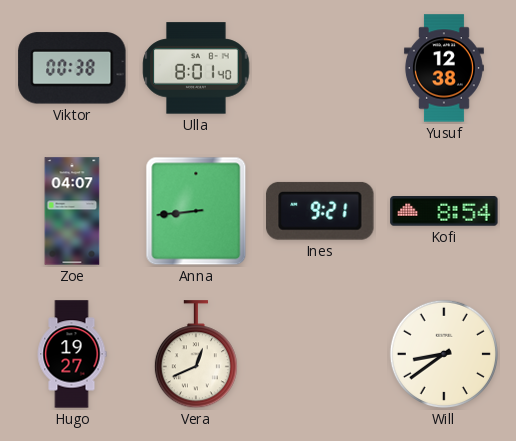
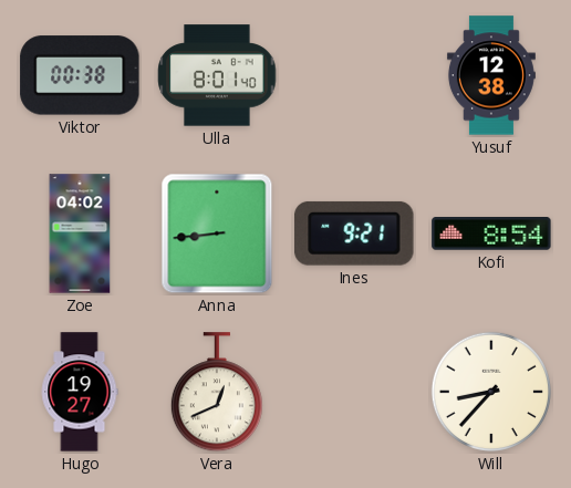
Zoe: 04:07 -> 04:02 (80, 233)
Will: 8:39 -> 8:37 (491, 392)
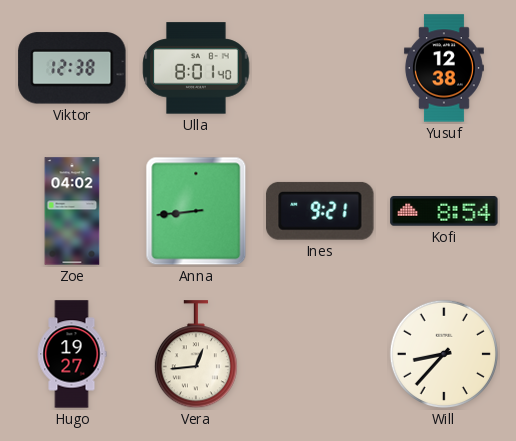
Viktor: 00:38 -> 12:38 (72, 68)
Vera: 12:41 -> 12:44 (196, 355)
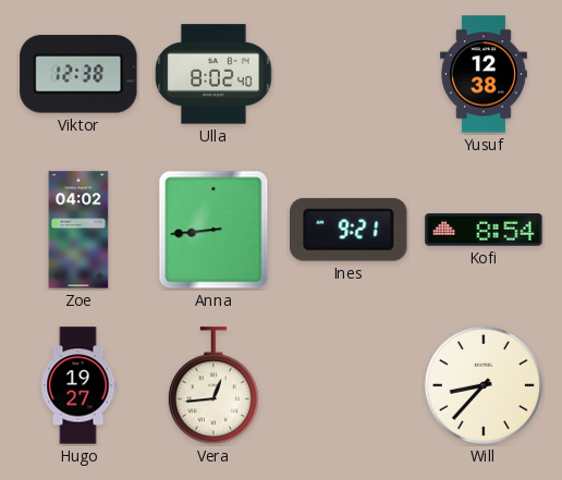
Ulla: 8:01 -> 8:02 (213, 74)
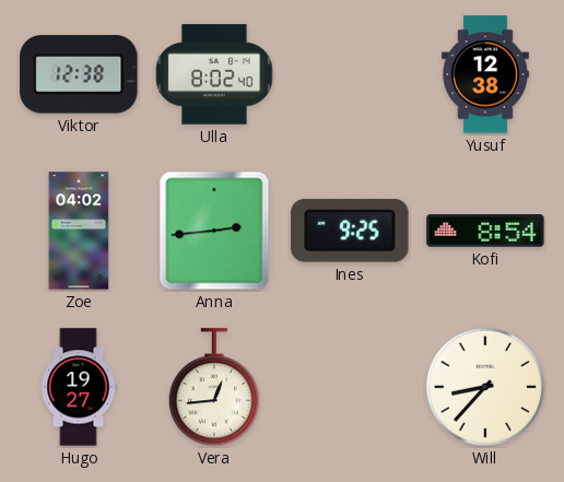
Anna: 8:44 -> 2:44 (214, 231)
Ines: 9:21 -> 9:25 (350, 231)
